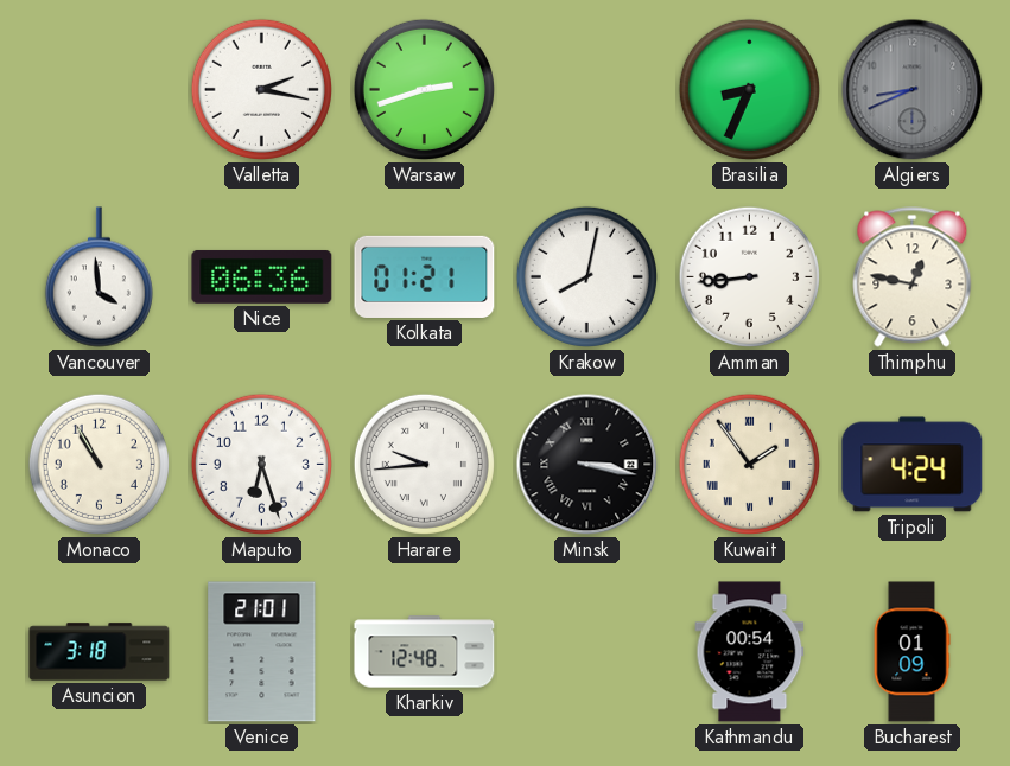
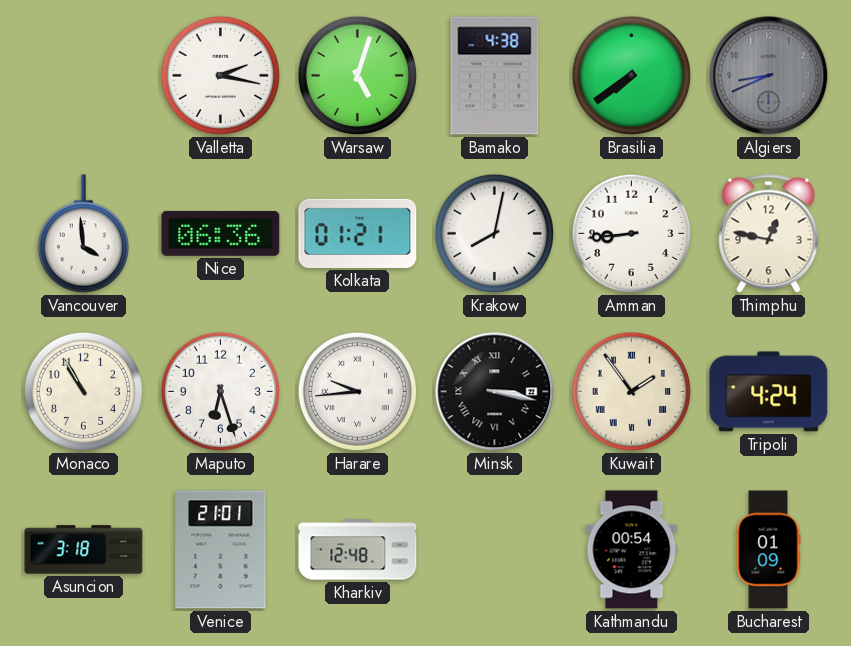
Warsaw: 2:42 -> 5:03 (357, 75)
Bamako: none -> 4:38 (495, 76)
Brasilia: 8:34 -> 7:39 (631, 75)
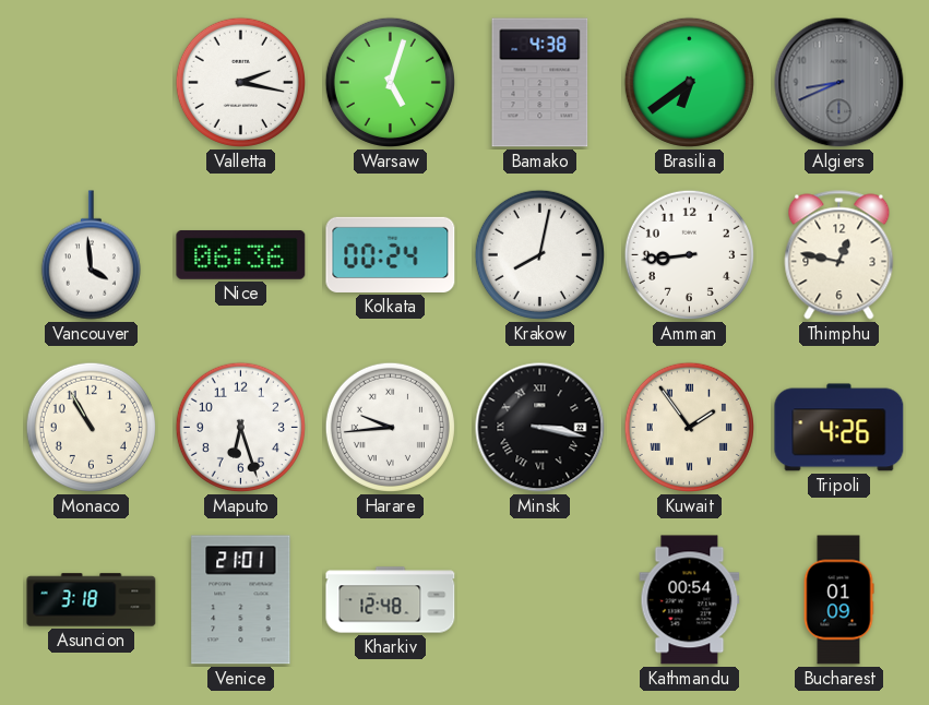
Brasilia: 7:39 -> 6:39 (689, 82)
Kolkata: 01:21 -> 00:24 (391, 254)
Tripoli: 4:24 -> 4:26 (839, 428)
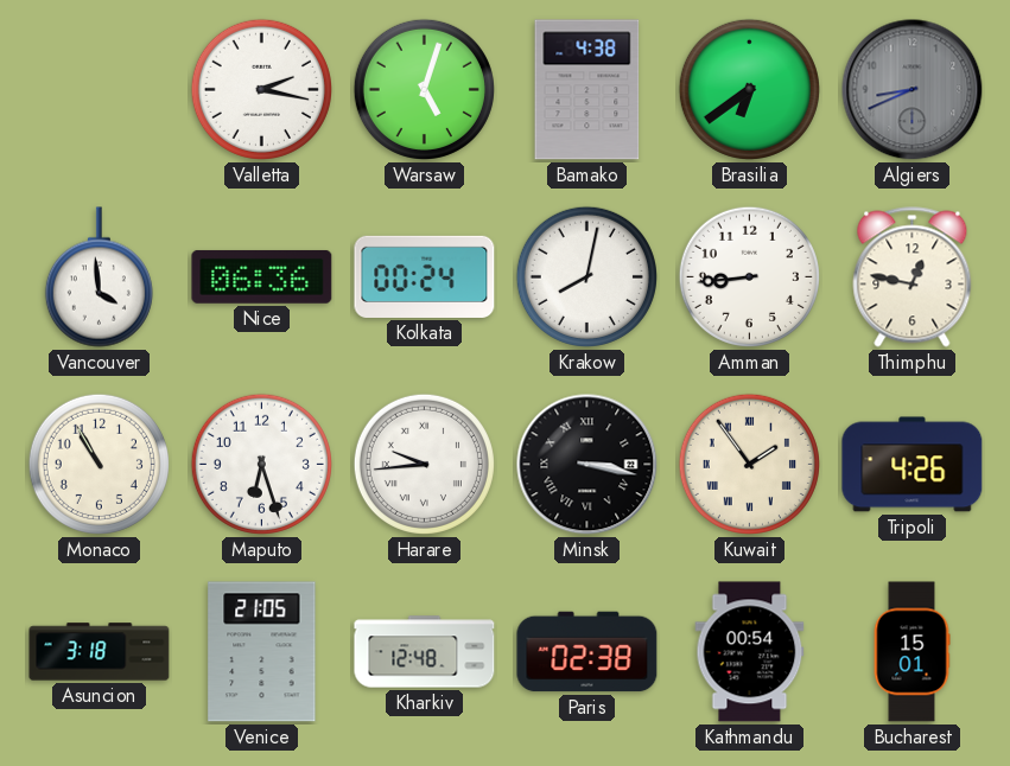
Venice: 21:01 -> 21:05 (262, 652)
Paris: none -> 02:38 (587, 652)
Bucharest: 01:09 -> 15:01 (911, 652)
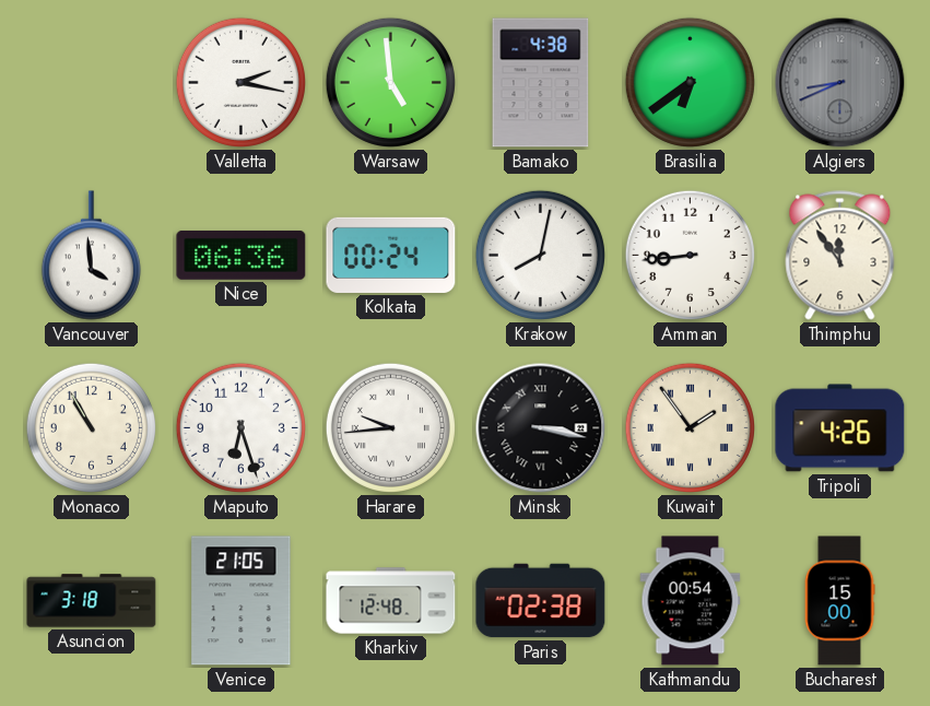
Warsaw: 5:03 -> 4:59 (390, 82)
Thimphu: 12:47 -> 11:54 (840, 256)
Bucharest: 15:01 -> 15:00 (839, 601)
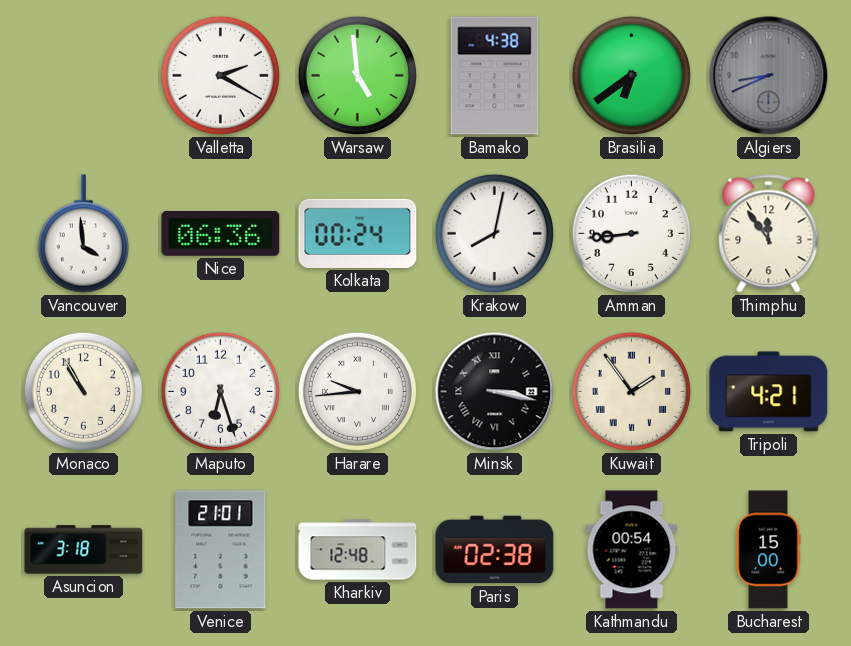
Valletta: 2:17 -> 2:20 (220, 75)
Tripoli: 4:26 -> 4:21 (769, 392)
Venice: 21:05 -> 21:01 (221, 550)
